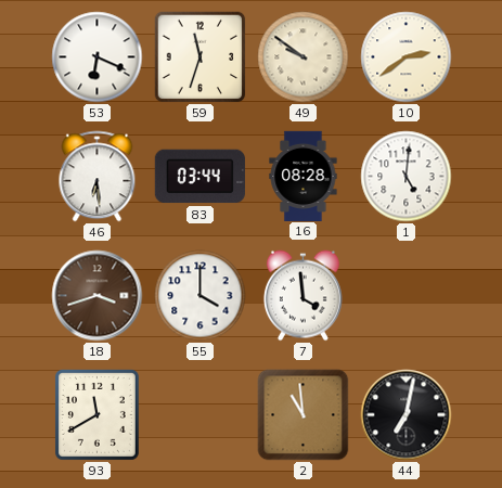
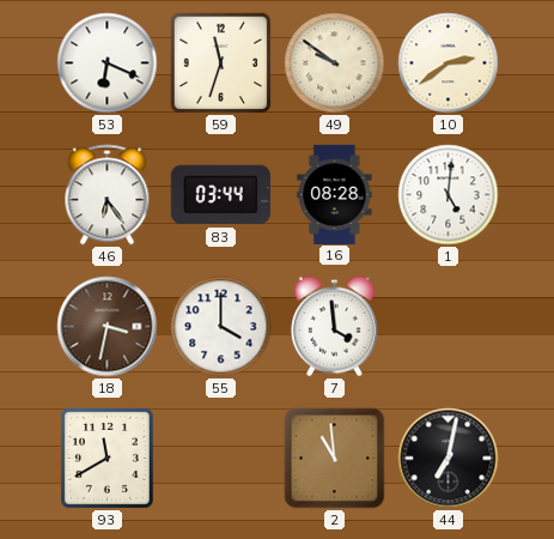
46: 6:29 -> 6:24 (108, 195)
18: 3:42 -> 3:32 (108, 327)
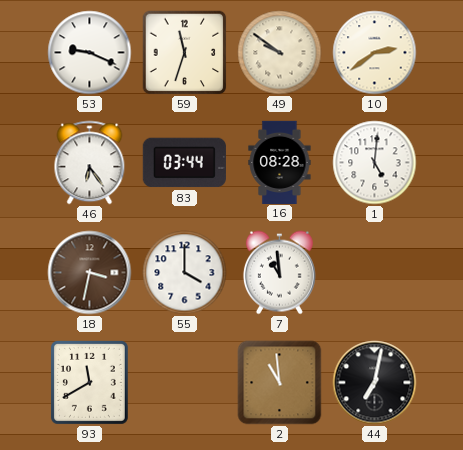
53: 6:19 -> 9:19 (90, 53)
7: 3:59 -> 10:59 (279, 273)
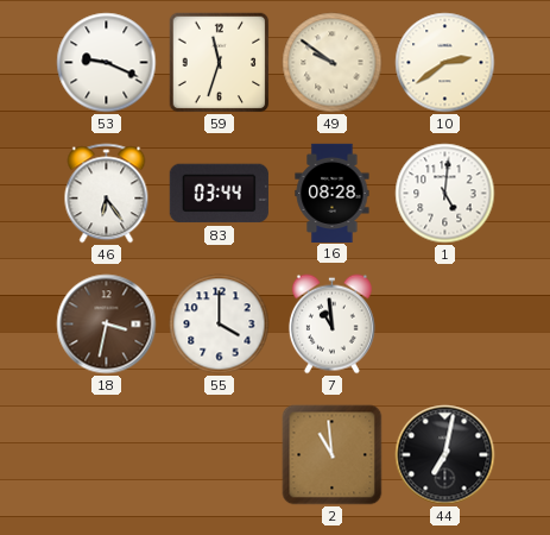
93: 11:40 -> none (89, 382)
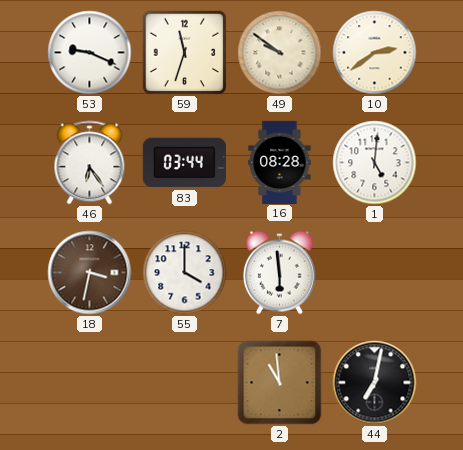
7: 10:59 -> 5:59 (279, 273)
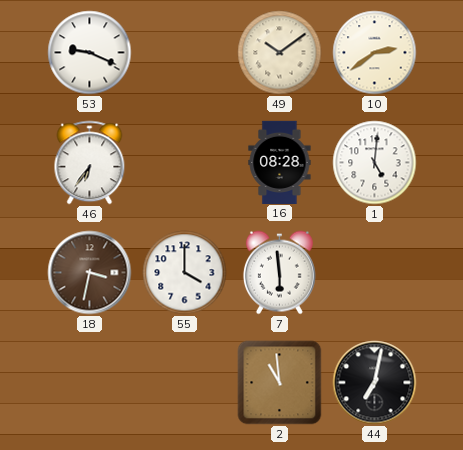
59: 11:33 -> none (185, 53)
49: 9:51 -> 10:09 (280, 53)
46: 6:24 -> 6:36 (90, 163)
83: 03:44 -> none (184, 163)
